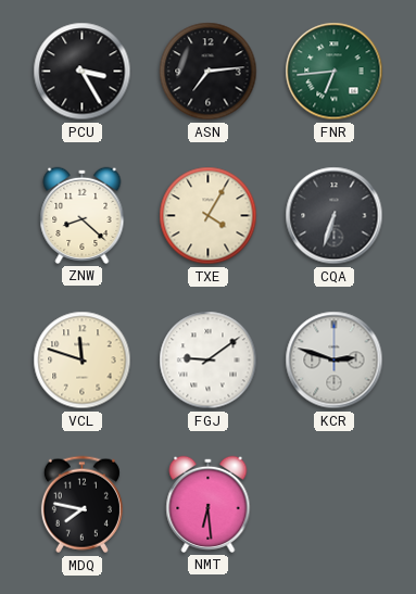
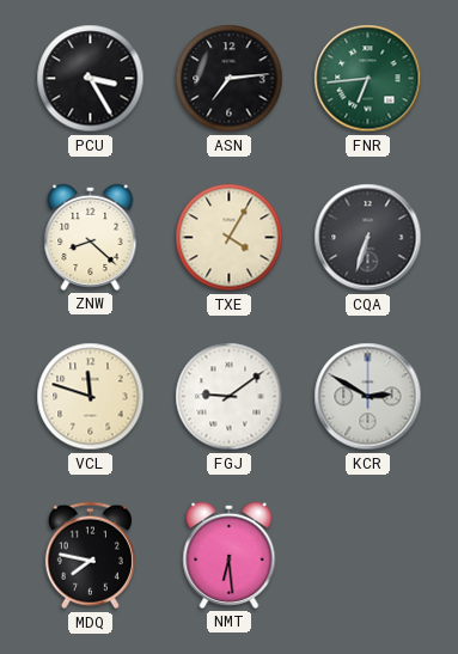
KCR: 2:48 -> 2:50 (368, 397)
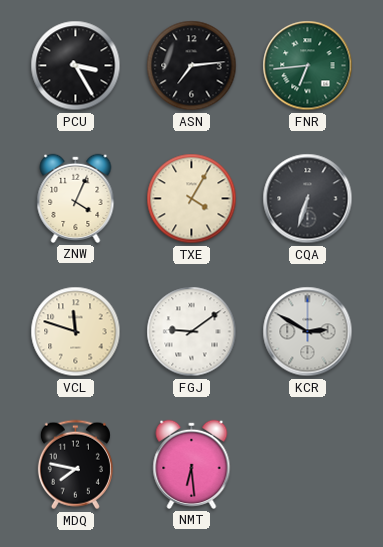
ZNW: 8:22 -> 4:04 (76, 198)
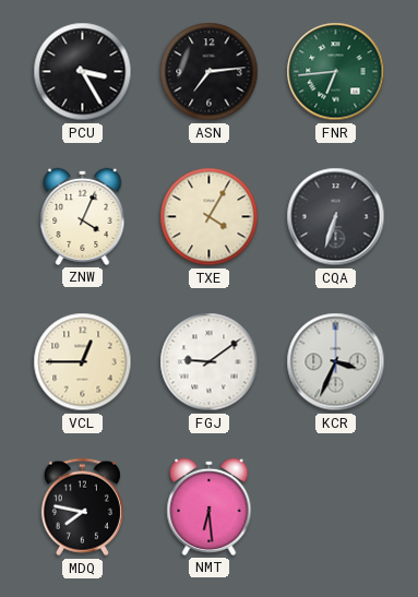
VCL: 11:48 -> 12:45 (83, 362)
KCR: 2:50 -> 3:34 (336, 362)
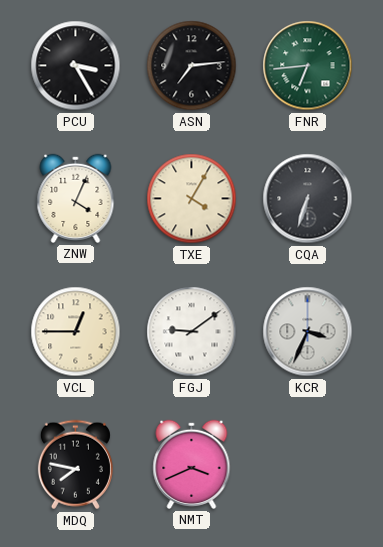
NMT: 6:29 -> 3:41 (192, 464)
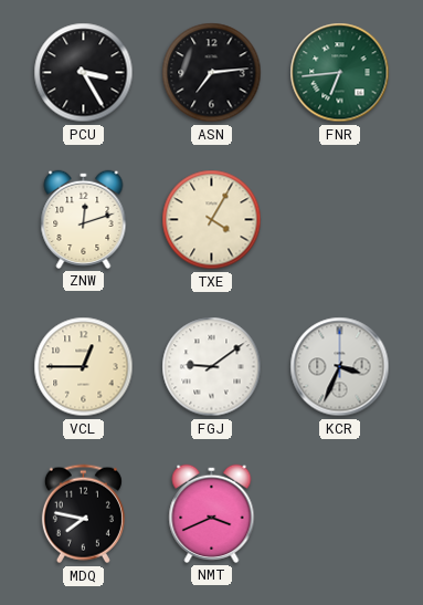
ZNW: 4:04 -> 12:12 (84, 219)
CQA: 6:33 -> none (308, 199)
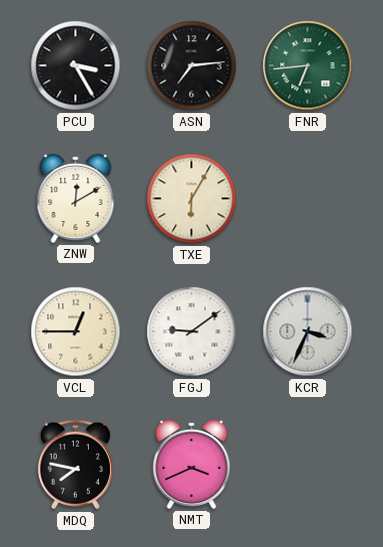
ZNW: 12:12 -> 12:10 (76, 198)
TXE: 4:05 -> 6:05 (192, 199)
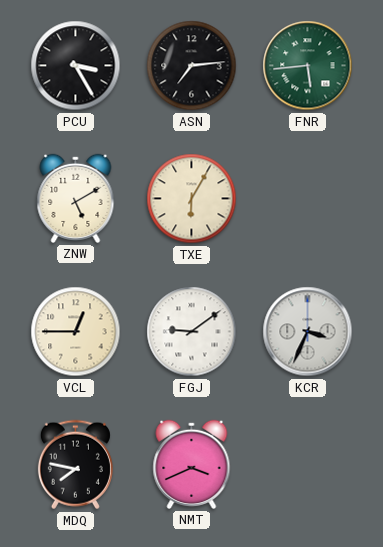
FNR: 6:44 -> 5:44 (308, 66)
ZNW: 12:10 -> 5:10 (76, 198)
